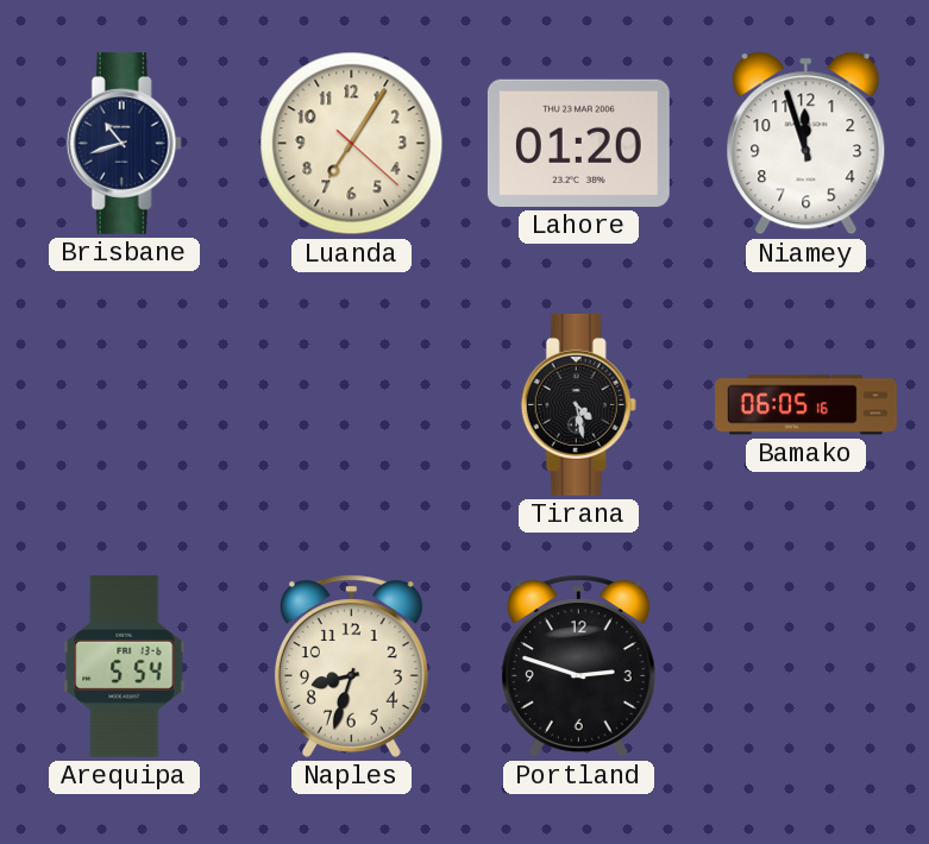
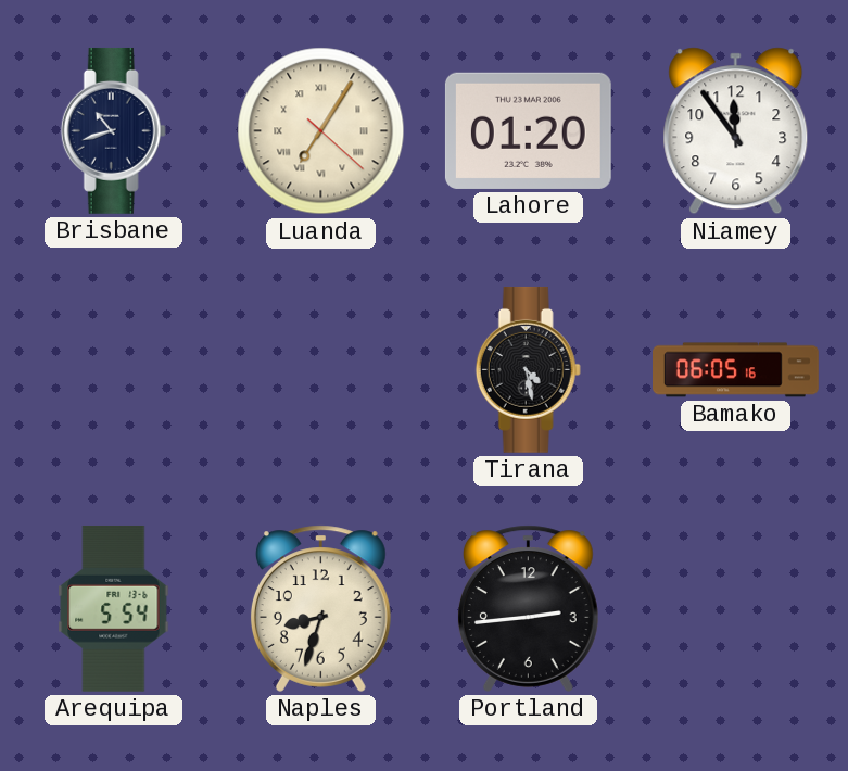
Luanda numerals: Arabic -> Roman (321, 131)
Niamey: 11:57 -> 11:54 (736, 131)
Portland: 2:48 -> 2:44 (528, 608)
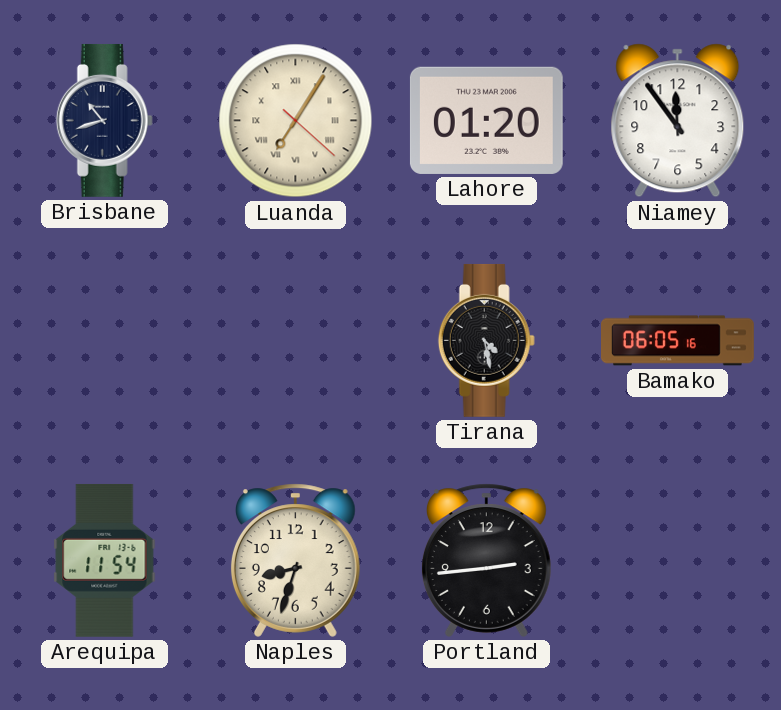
Arequipa: 5:54 -> 11:54 (105, 560)
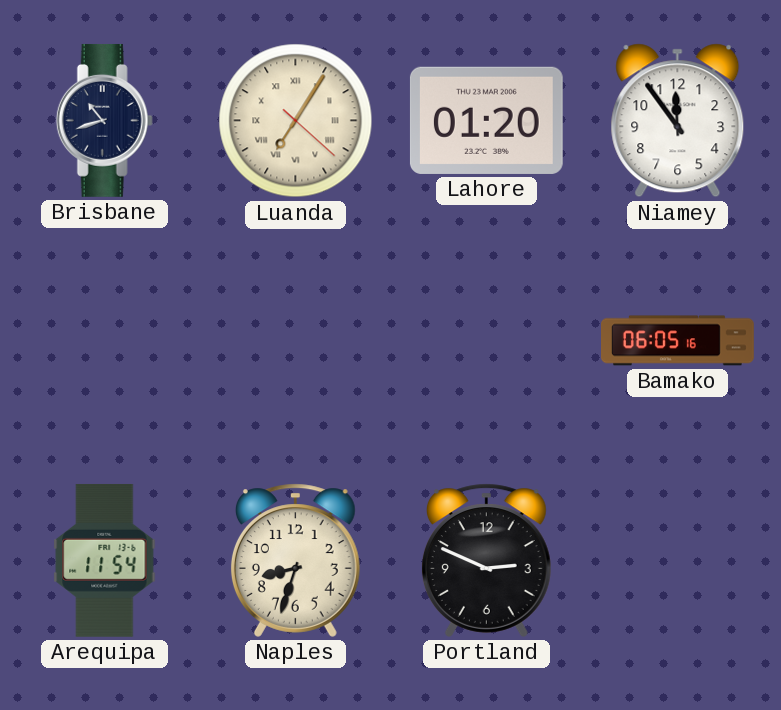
Tirana: 4:28 -> none (486, 340)
Portland: 2:44 -> 2:49 (486, 560)
